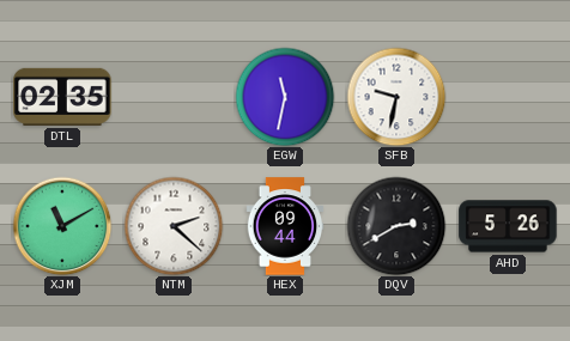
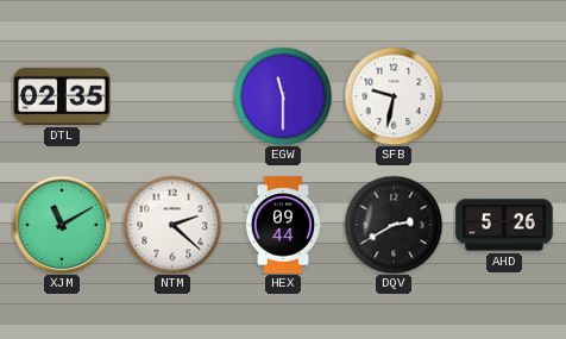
EGW: 11:32 -> 11:30 (283, 96)
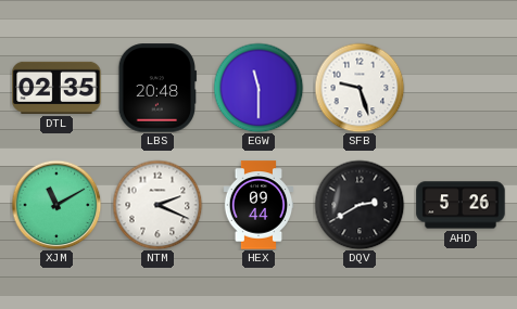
LBS: none -> 20:48 (157, 88)
SFB: 9:32 -> 9:27 (360, 88)
NTM: 2:22 -> 2:19 (157, 205)
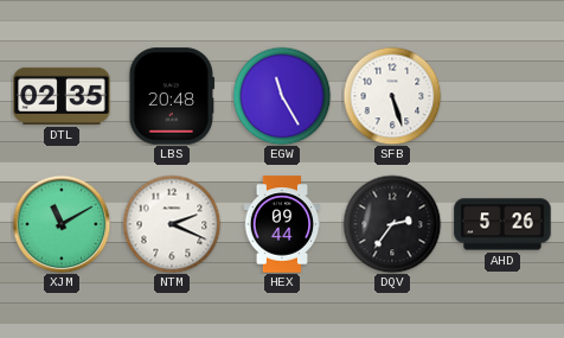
EGW: 11:30 -> 11:25 (282, 96)
SFB: 9:27 -> 5:27 (392, 96)
DQV: 2:40 -> 2:36 (392, 224)
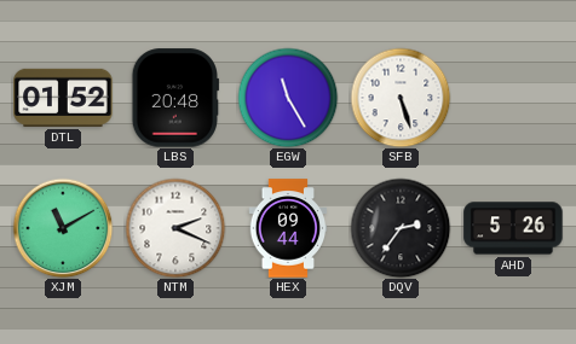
DTL: 02:35 -> 01:52 (63, 98)
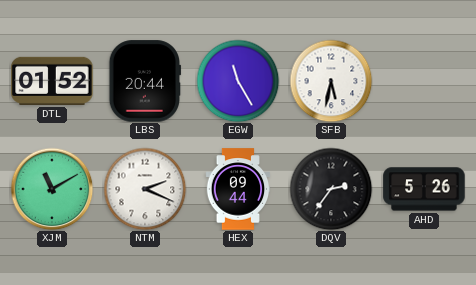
LBS: 20:48 -> 20:44 (145, 81)
SFB: 5:27 -> 5:32 (331, 81)
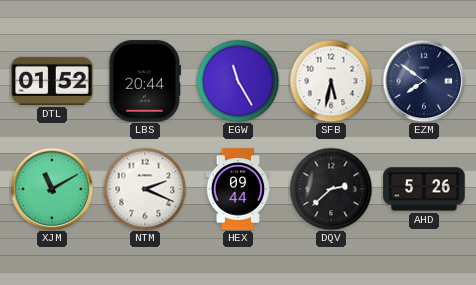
EZM: none -> 7:51 (424, 81)
DQV: 2:36 -> 2:38 (331, 189)
